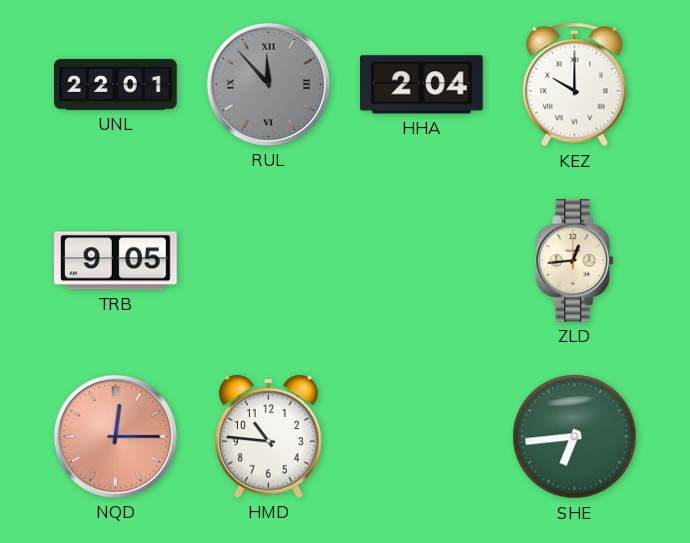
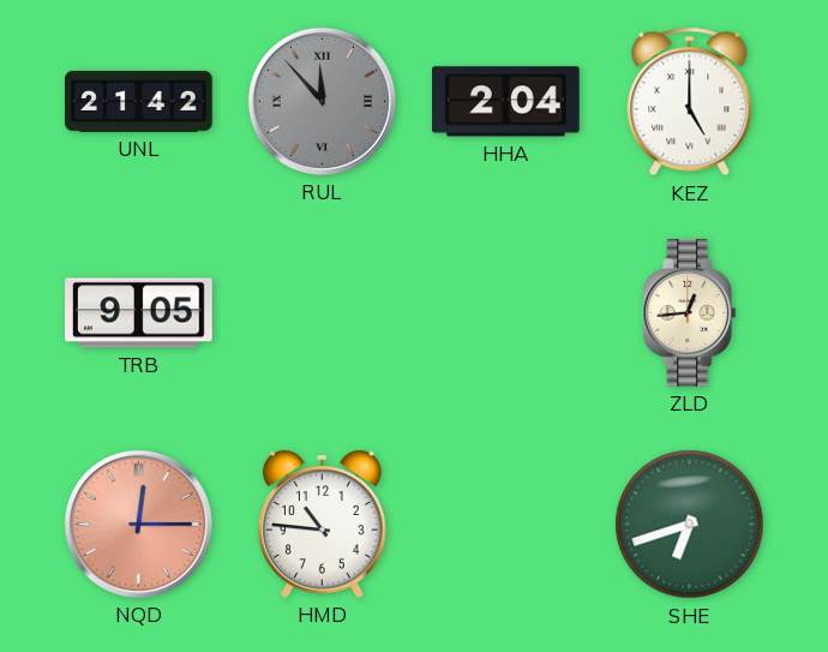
UNL: 22:01 -> 21:42 (139, 101)
KEZ: 10:00 -> 5:00 (690, 102)
SHE: 6:44 -> 6:42 (690, 525)
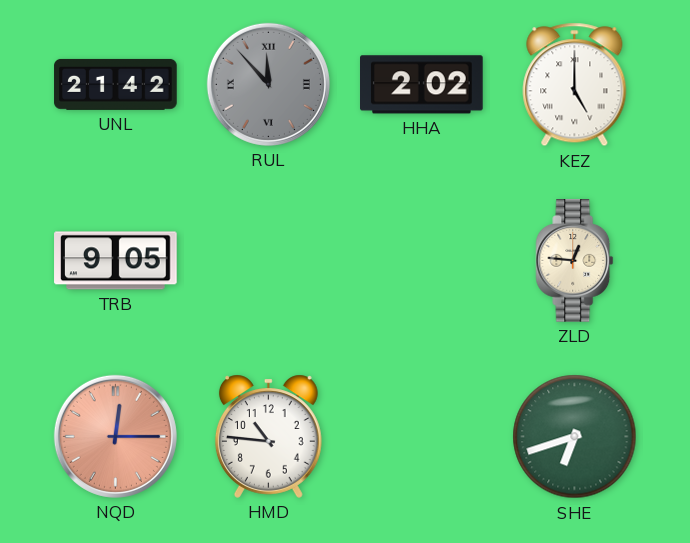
HHA: 2:04 -> 2:02 (422, 85)
ZLD: 12:44 -> 12:46 (575, 261)
